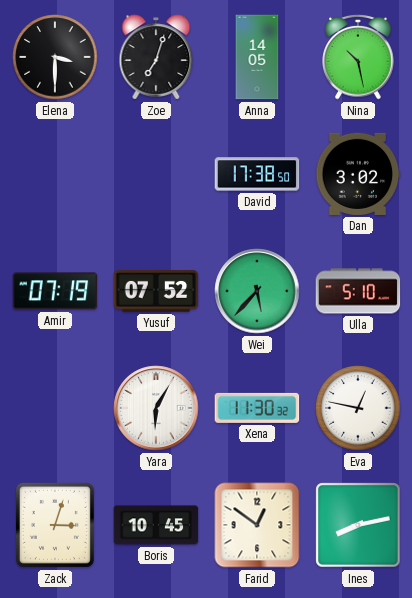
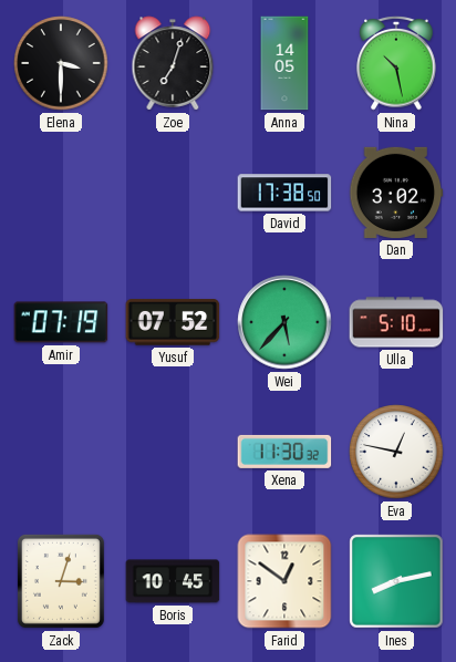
Yara: 6:05 -> none (156, 408)
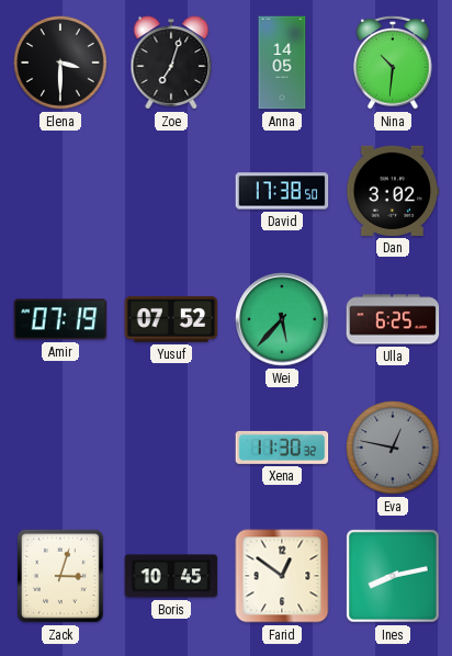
Nina: 10:28 -> 10:31 (393, 64)
Ulla: 5:10 -> 6:25 (393, 319)
Eva dial: white -> grey (393, 448)
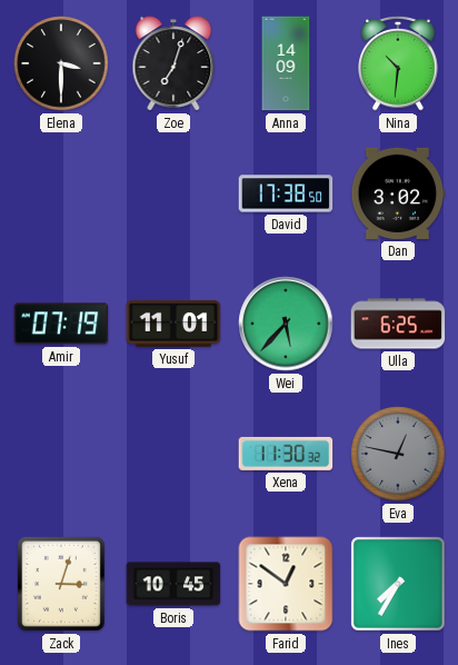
Anna: 14:05 -> 14:09 (286, 63)
Yusuf: 07:52 -> 11:01 (173, 324)
Ines: 8:13 -> 7:35 (398, 584)
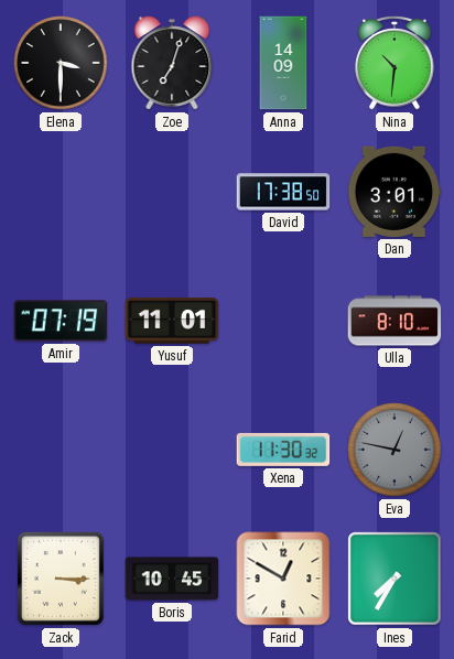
Dan: 3:02 -> 3:01 (394, 192)
Wei: 5:37 -> none (286, 324)
Ulla: 6:25 -> 8:10 (394, 321)
Zack: 3:03 -> 3:15 (61, 579)
Farid: 12:51 -> 12:50 (283, 579)
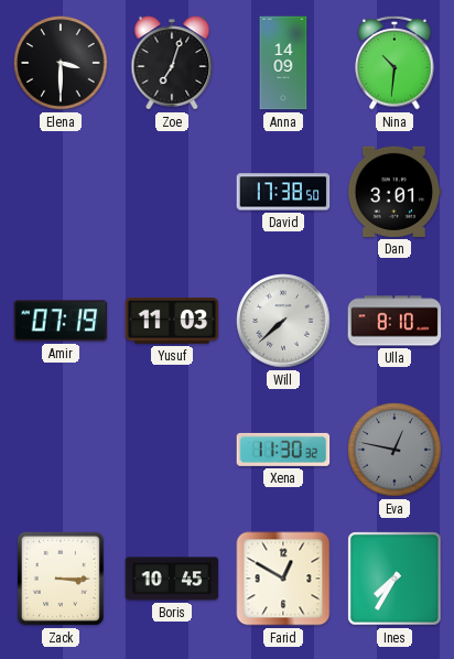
Yusuf: 11:01 -> 11:03 (172, 321)
Will: none -> 7:38 (283, 321)
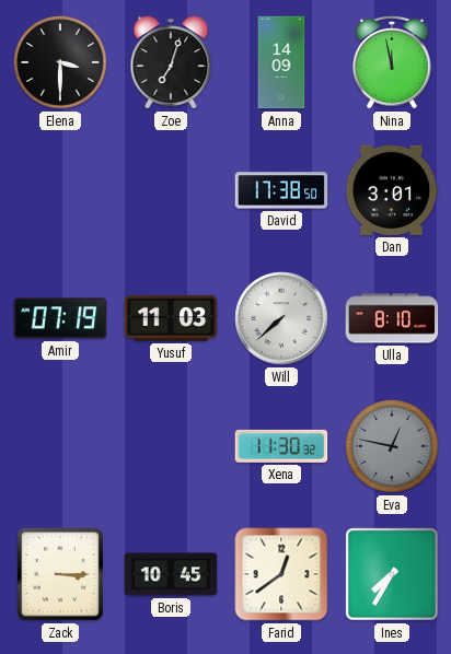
Nina: 10:31 -> 11:58 (392, 63)
Farid: 12:50 -> 12:39 (281, 574)
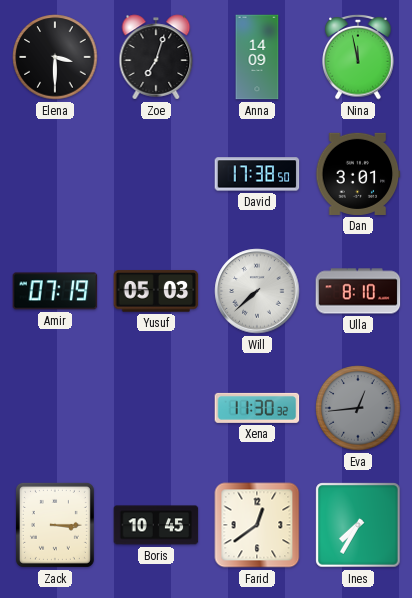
Yusuf: 11:03 -> 05:03 (156, 291)
Eva: 12:47 -> 12:44 (358, 408)
